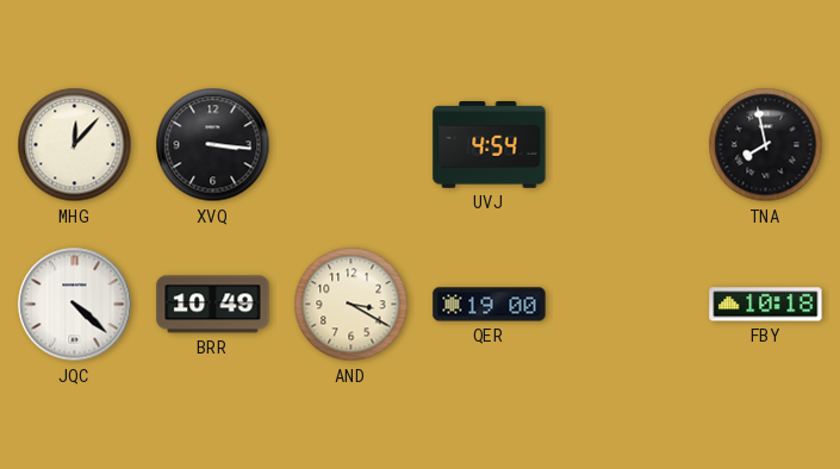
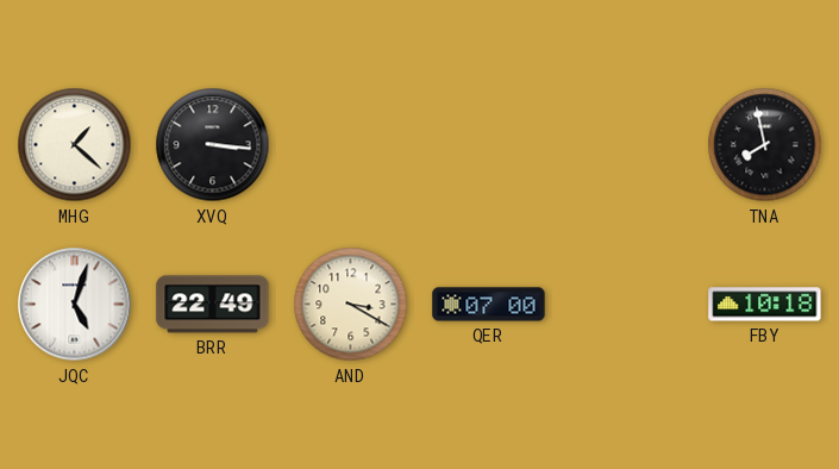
MHG: 12:07 -> 1:22 (75, 145)
UVJ: 4:54 -> none (490, 145)
JQC: 4:22 -> 5:03 (75, 305)
BRR: 10:49 -> 22:49 (213, 305)
QER: 19:00 -> 07:00 (489, 305)
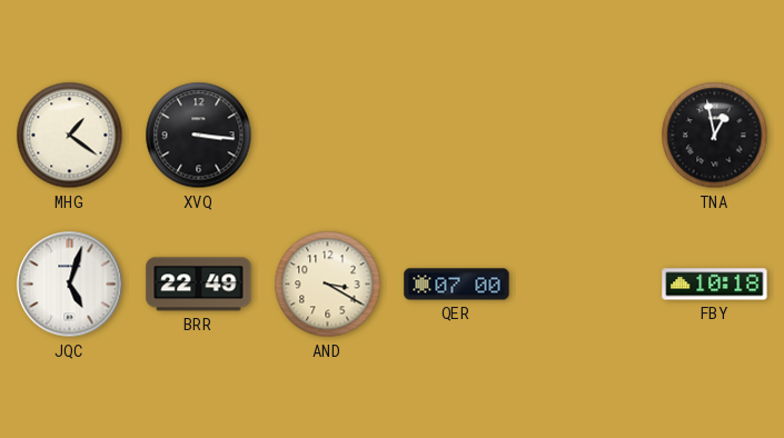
MHG: 1:22 -> 1:21 (70, 136)
TNA: 7:58 -> 12:58 (715, 136)
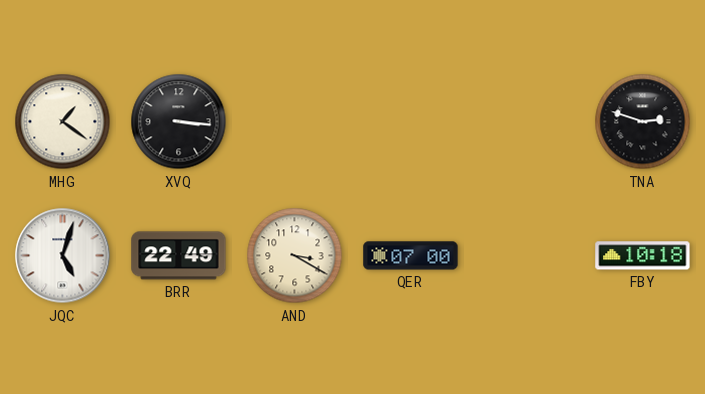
TNA: 12:58 -> 2:48 (643, 122)
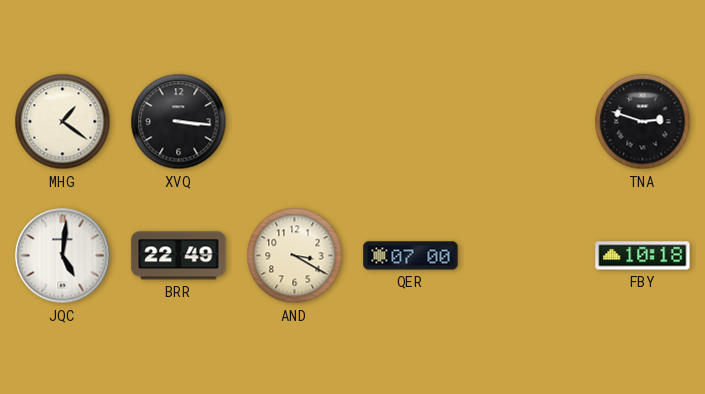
JQC: 5:03 -> 5:01 (63, 256)
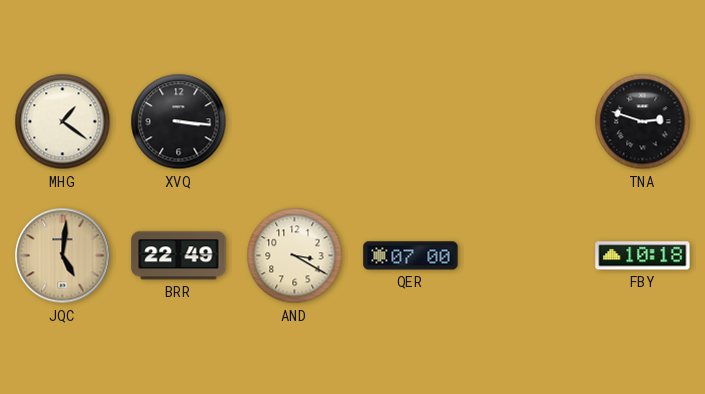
JQC dial: white -> champagne (63, 256)
